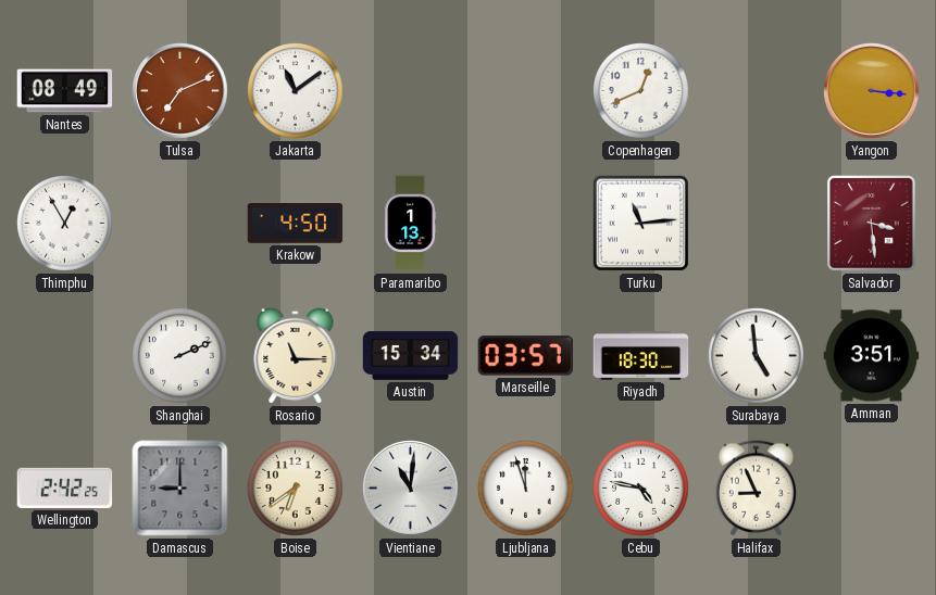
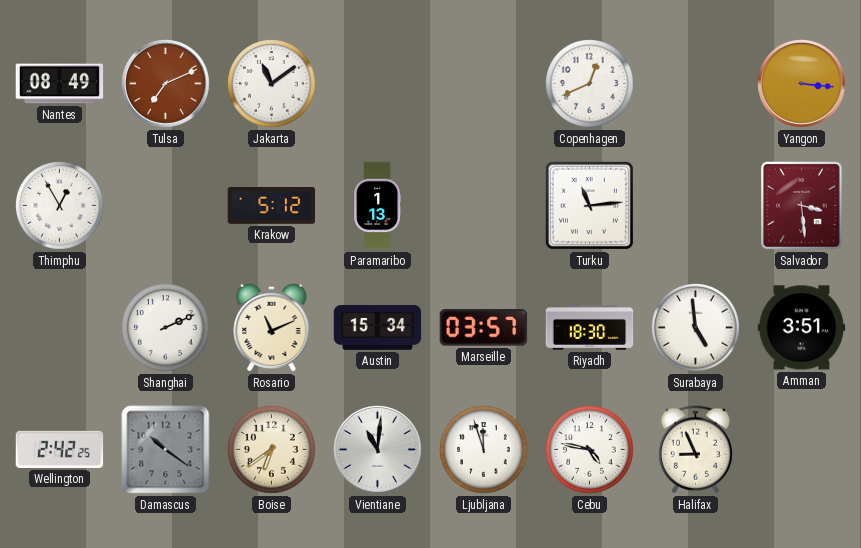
Krakow: 4:50 -> 5:12 (272, 206)
Rosario: 11:15 -> 11:11 (272, 327)
Damascus: 9:00 -> 10:21 (166, 450)
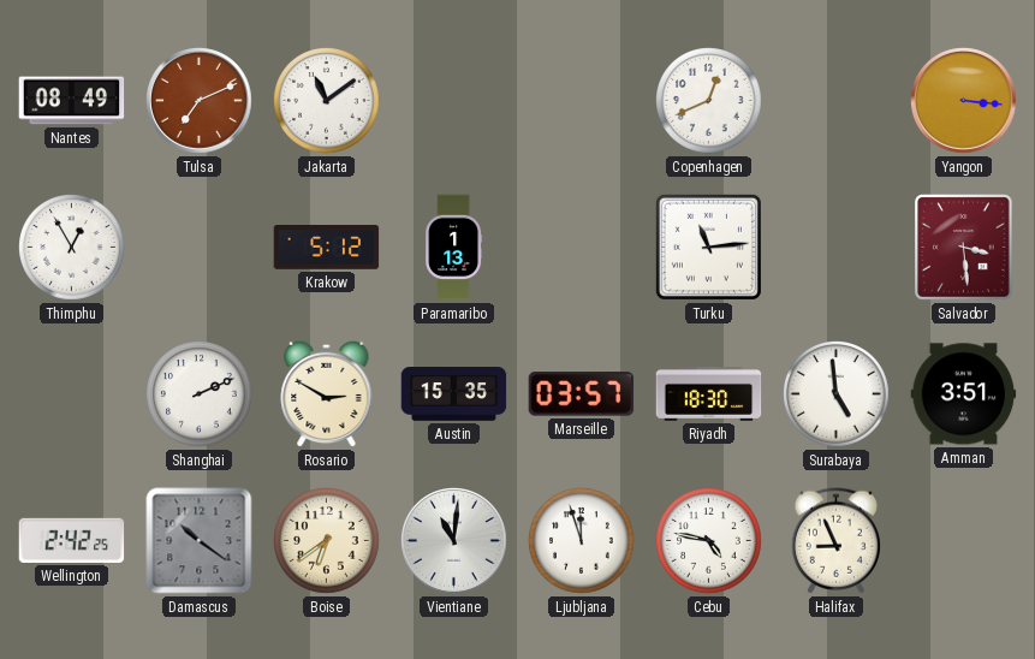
Rosario: 11:11 -> 2:50 (327, 393)
Austin: 15:34 -> 15:35 (454, 394)
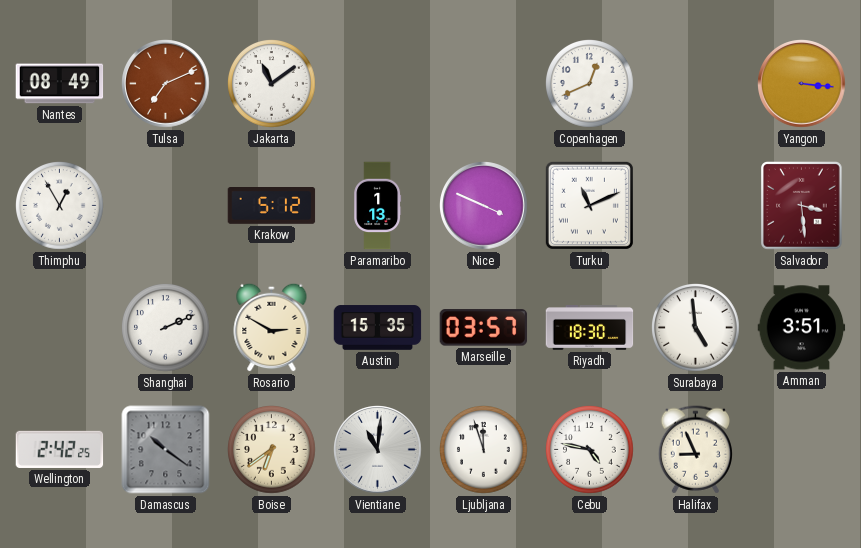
Nice: none -> 3:49 (484, 206)
Turku: 11:14 -> 11:11 (589, 205)
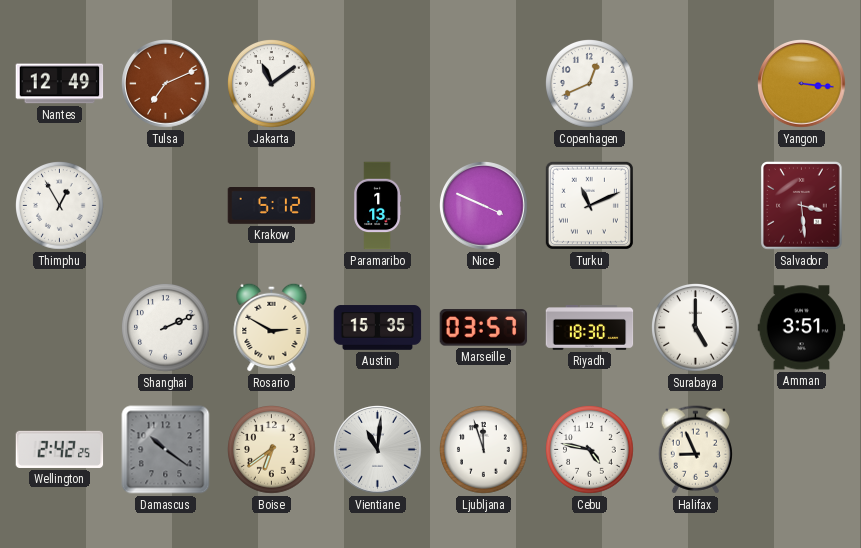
Nantes: 08:49 -> 12:49 (60, 84)
Surabaya: 4:59 -> 5:00 (696, 328)
